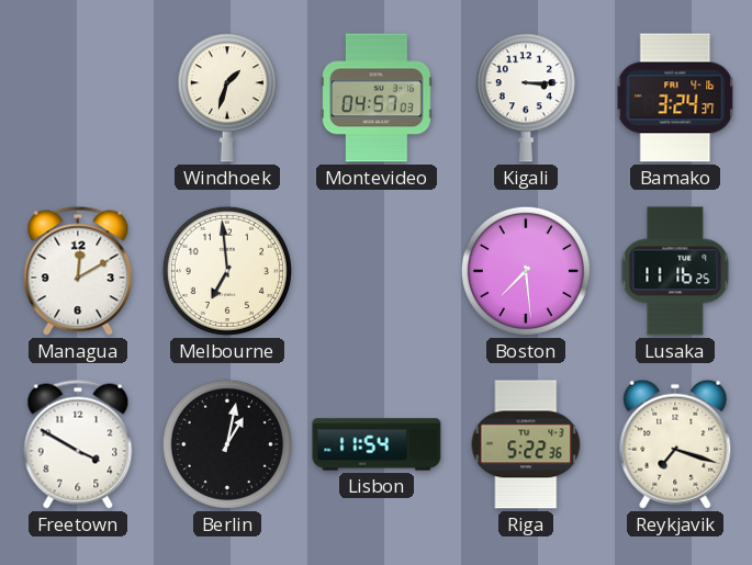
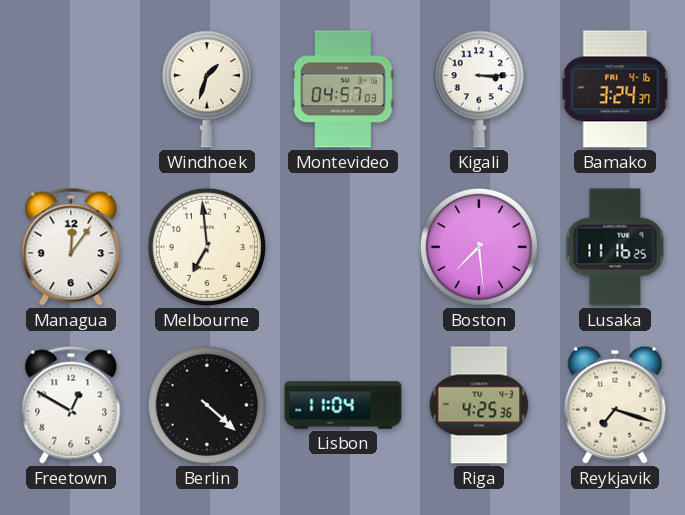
Managua: 12:10 -> 12:06 (71, 247)
Freetown: 3:50 -> 12:50 (71, 405)
Berlin: 1:02 -> 4:22 (207, 405)
Lisbon: 11:54 -> 11:04 (343, 405)
Riga: 5:22 -> 4:25 (479, 405)
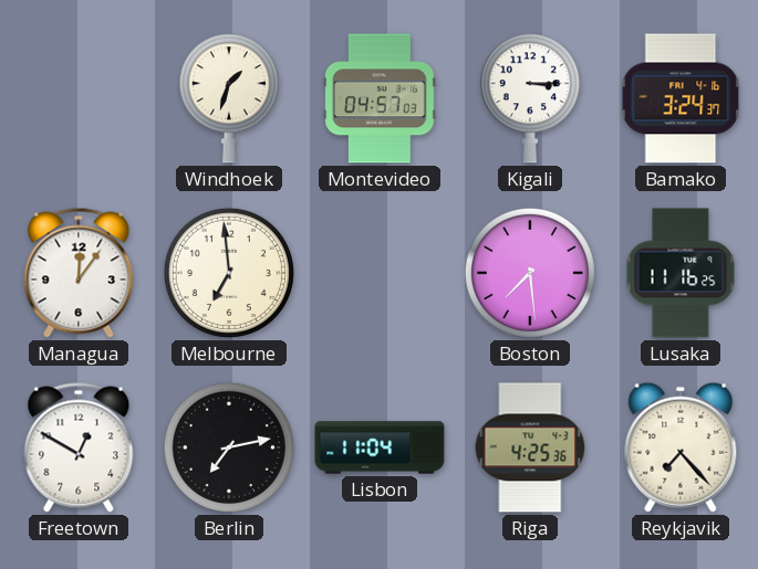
Berlin: 4:22 -> 7:13 (229, 447)
Reykjavik: 7:18 -> 7:23 (681, 447)
